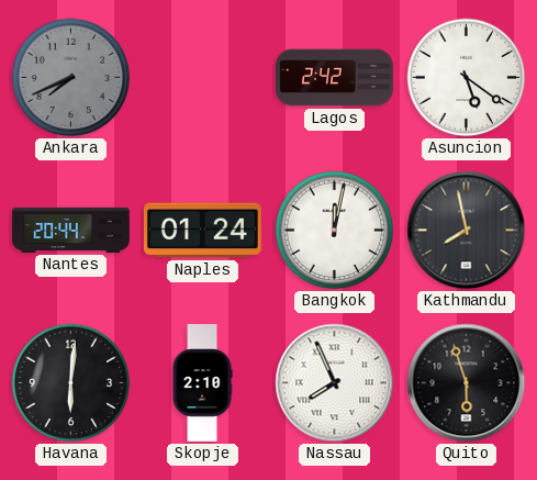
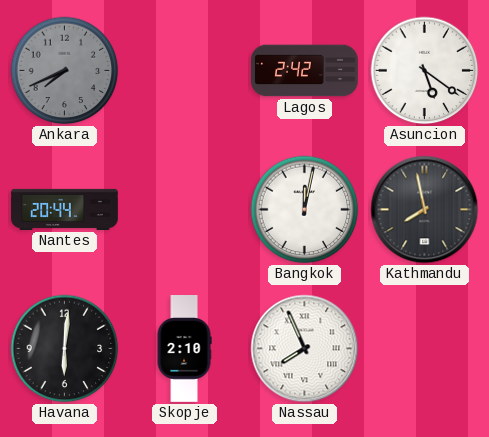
Naples: 01:24 -> none (202, 231)
Quito: 5:57 -> none (467, 383)
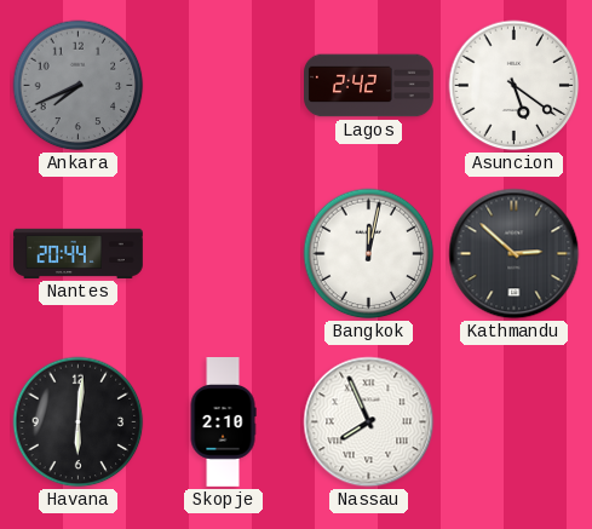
Kathmandu: 7:58 -> 2:52 (515, 254)
